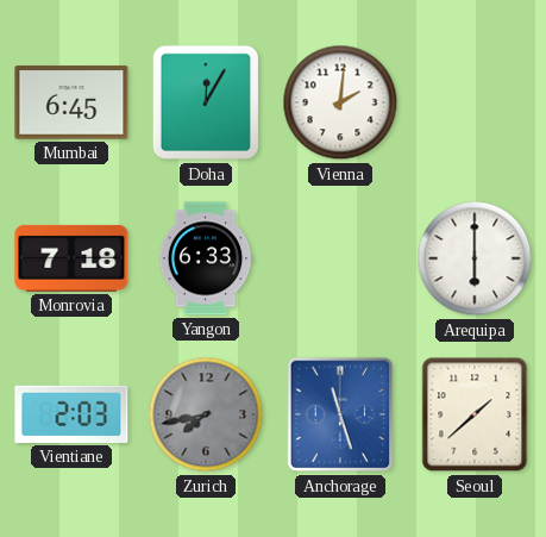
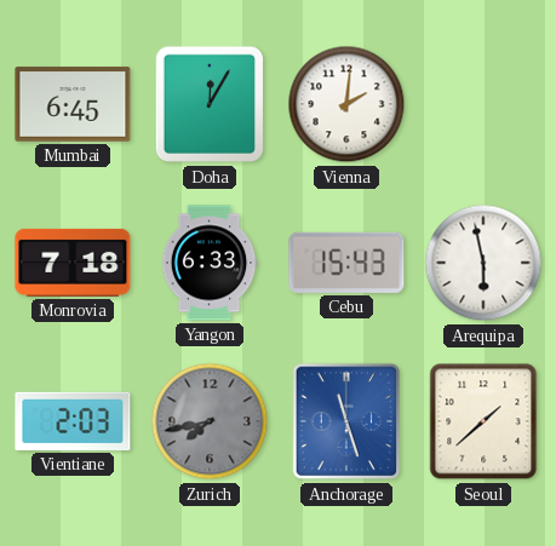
Cebu: none -> 15:43 (346, 263)
Arequipa: 6:00 -> 5:58 (483, 263)
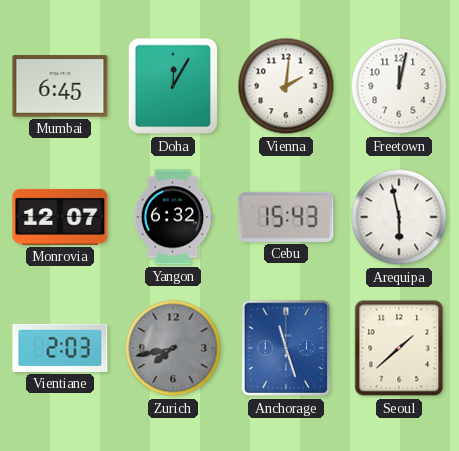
Freetown: none -> 12:02 (399, 86)
Monrovia: 7:18 -> 12:07 (60, 217)
Yangon: 6:33 -> 6:32 (173, 217)
